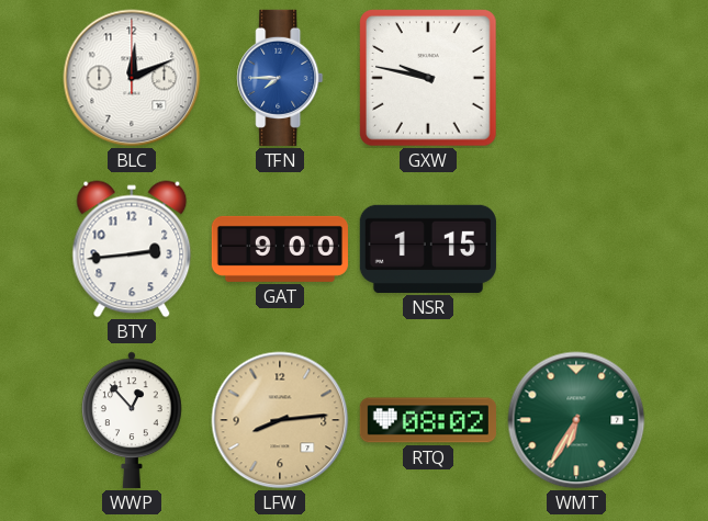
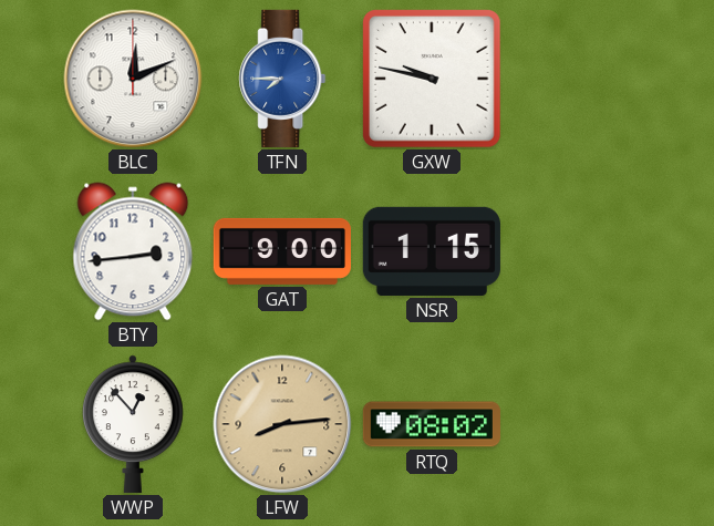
WMT: 6:35 -> none (576, 420)
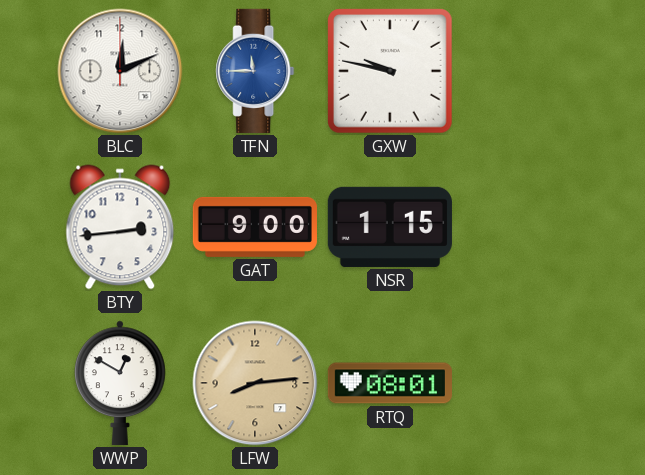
TFN: 7:45 -> 11:45 (255, 71)
WWP: 12:53 -> 12:50 (121, 383)
RTQ: 08:02 -> 08:01 (390, 383)
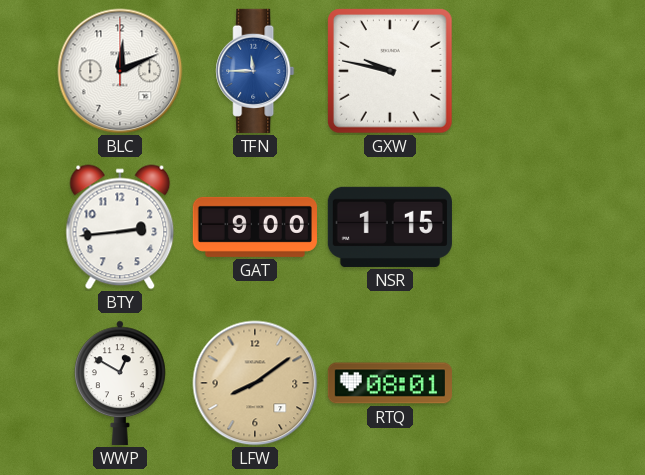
LFW: 8:14 -> 8:09 (255, 383)
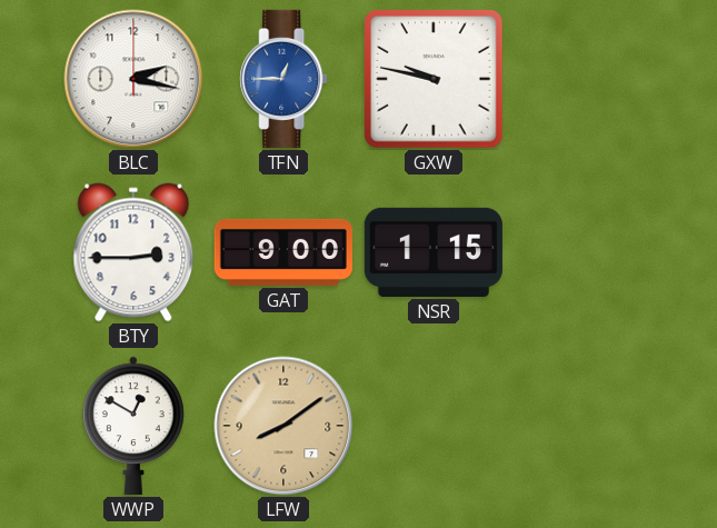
BLC: 12:11 -> 2:17 (133, 79)
TFN: 11:45 -> 12:45 (283, 79)
BTY: 2:44 -> 2:45 (133, 252)
RTQ: 08:01 -> none (390, 383)
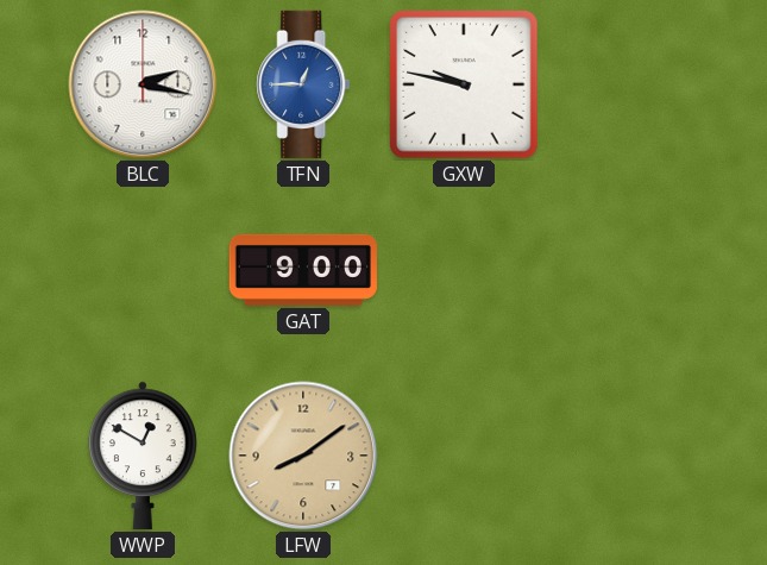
BTY: 2:45 -> none (133, 252)
NSR: 1:15 -> none (434, 252)
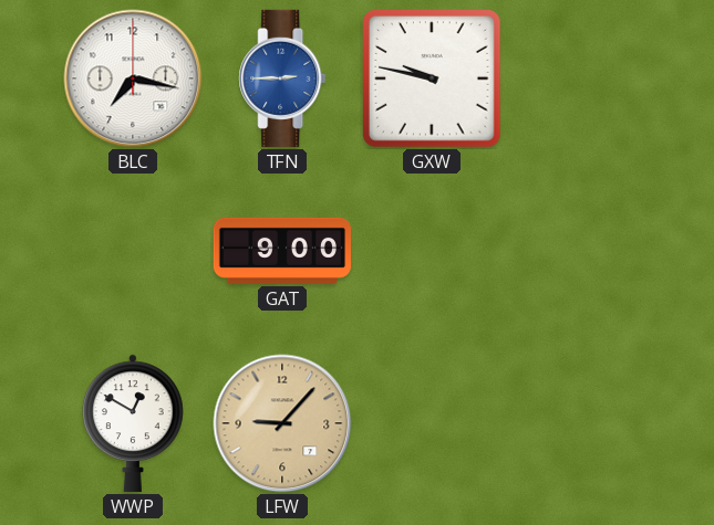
BLC: 2:17 -> 7:17 (133, 78)
TFN: 12:45 -> 2:45 (282, 78)
LFW: 8:09 -> 9:07 (282, 423)
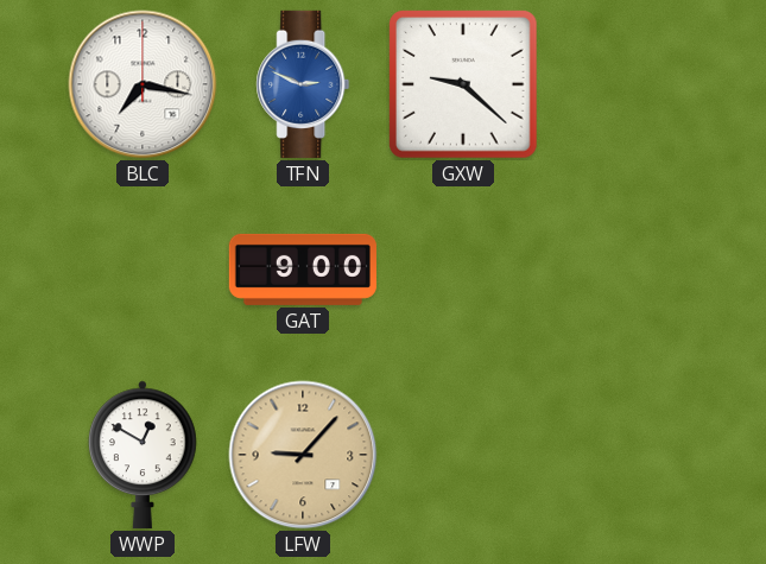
TFN: 2:45 -> 2:49 (303, 84)
GXW: 9:47 -> 9:22 (464, 85)
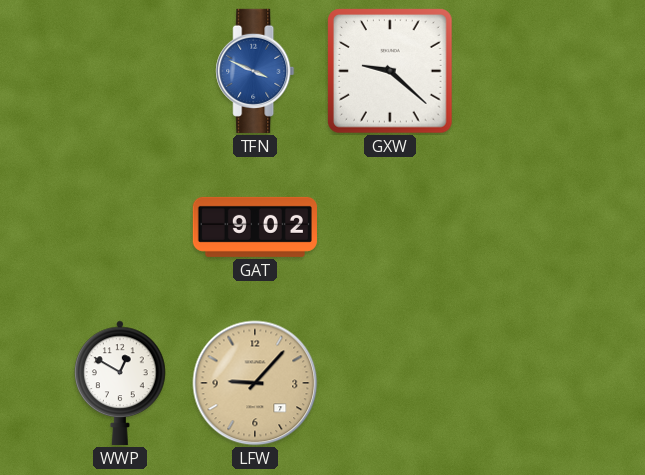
BLC: 7:17 -> none (143, 84)
TFN: 2:49 -> 3:49 (255, 71)
GAT: 9:00 -> 9:02 (255, 227)
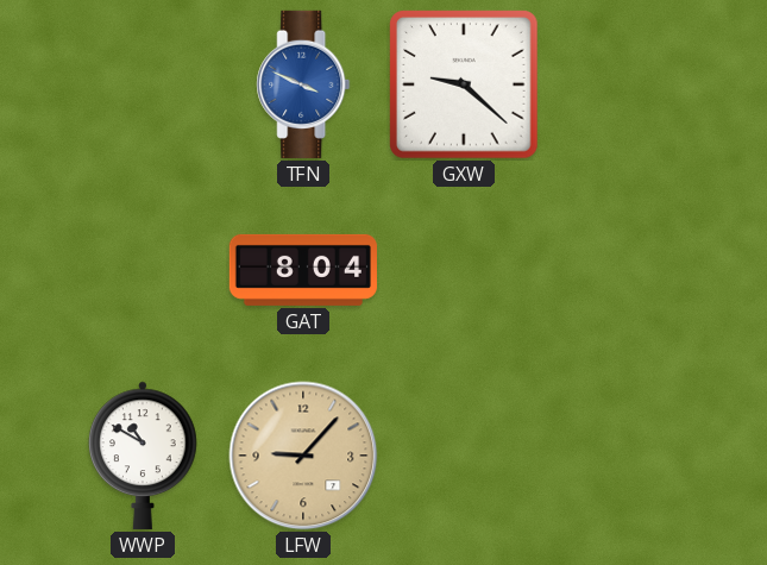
GAT: 9:02 -> 8:04 (303, 270)
WWP: 12:50 -> 10:50 (144, 456)
